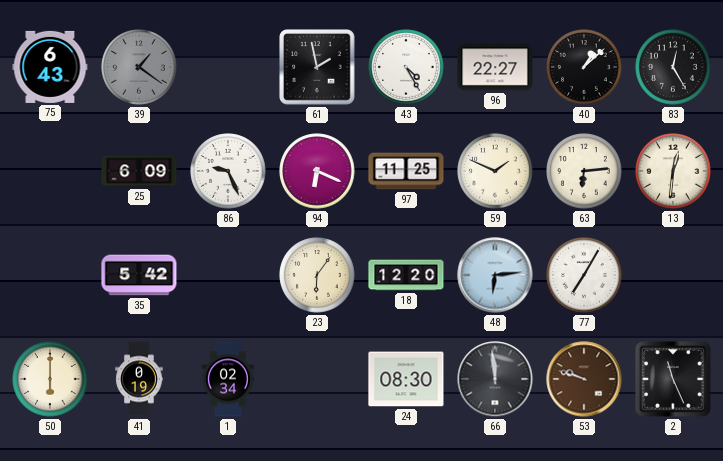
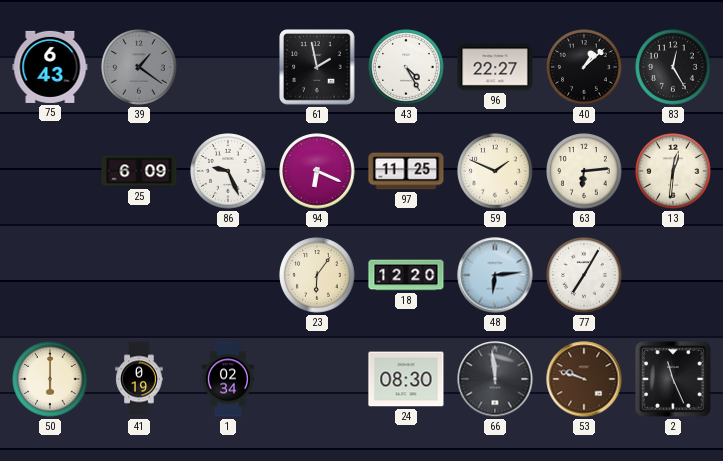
35: 5:42 -> none (139, 275)
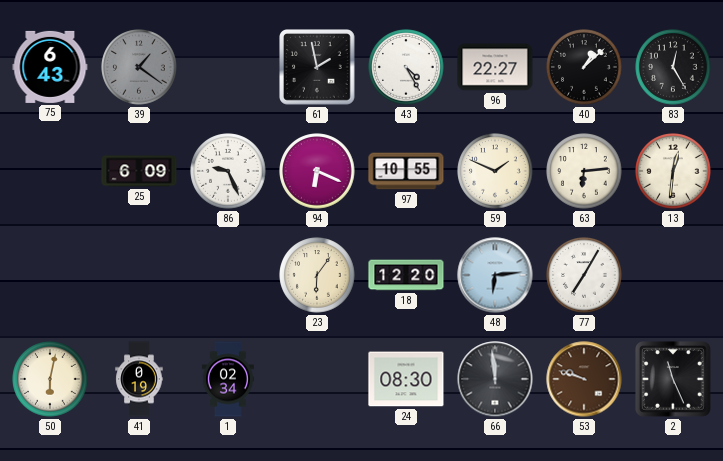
97: 11:25 -> 10:55 (406, 171)
50: 6:00 -> 6:02 (50, 379)
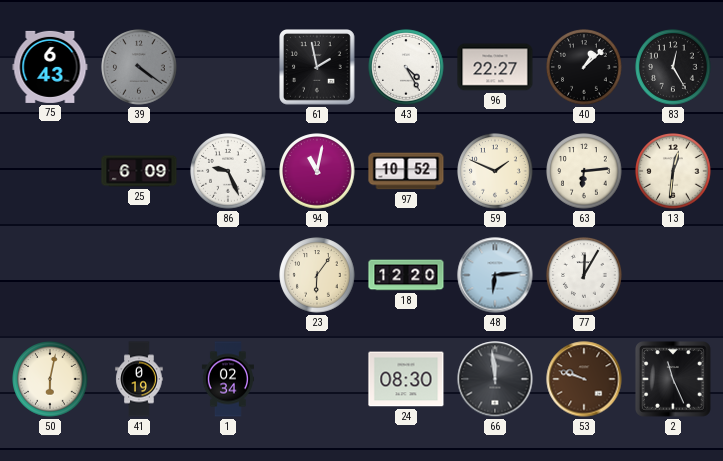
39: 1:21 -> 4:21 (139, 67)
94: 6:19 -> 11:02 (317, 171)
97: 10:55 -> 10:52 (406, 171)
77: 7:05 -> 12:05 (584, 275)
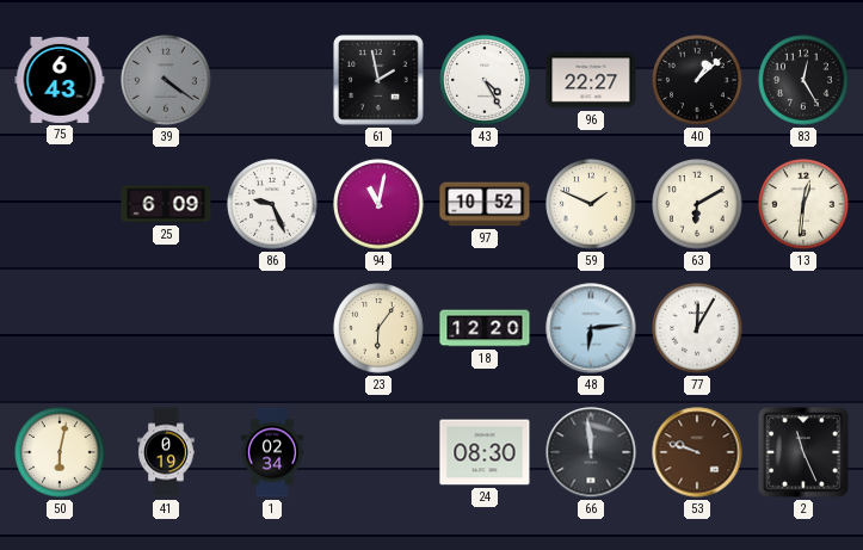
63: 6:14 -> 6:10 (697, 204)
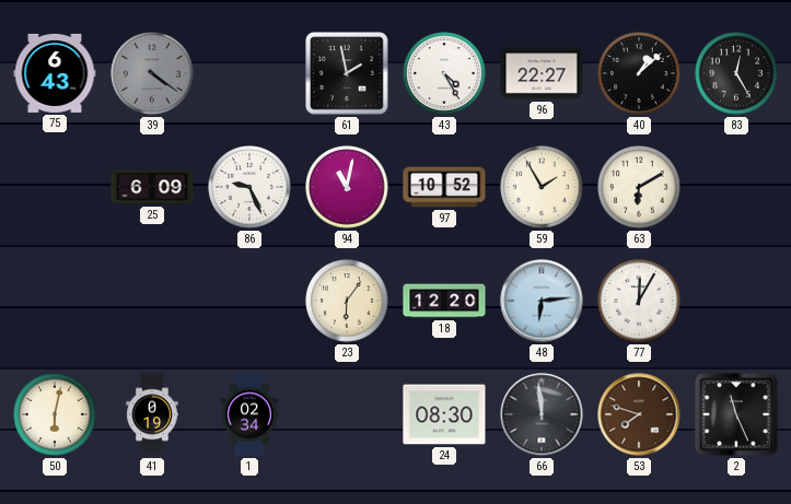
59: 1:49 -> 1:55 (542, 187)
13: 12:31 -> none (803, 204)
53: 9:48 -> 7:48 (639, 414)
